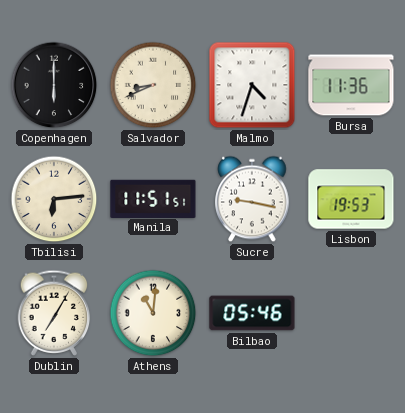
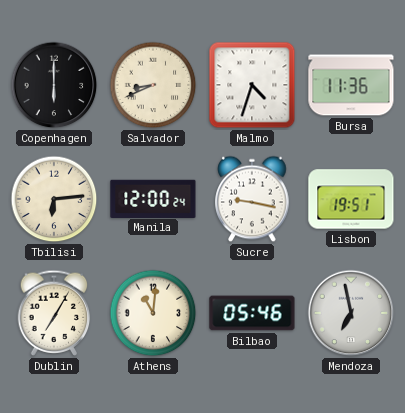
Manila: 11:51 -> 12:00 (153, 198)
Lisbon: 19:53 -> 19:51 (351, 199)
Mendoza: none -> 6:58 (351, 313)
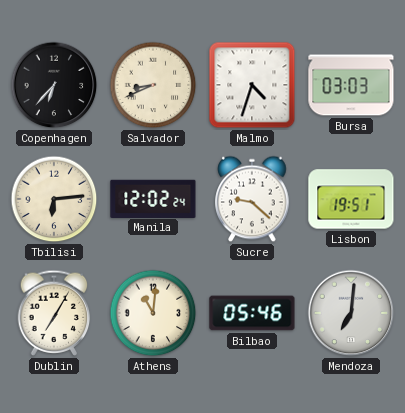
Copenhagen: 6:00 -> 6:37 (54, 85)
Bursa: 11:36 -> 03:03 (351, 85)
Manila: 12:00 -> 12:02 (153, 198)
Sucre: 9:17 -> 9:22 (252, 199)
Mendoza: 6:58 -> 7:01 (351, 313)
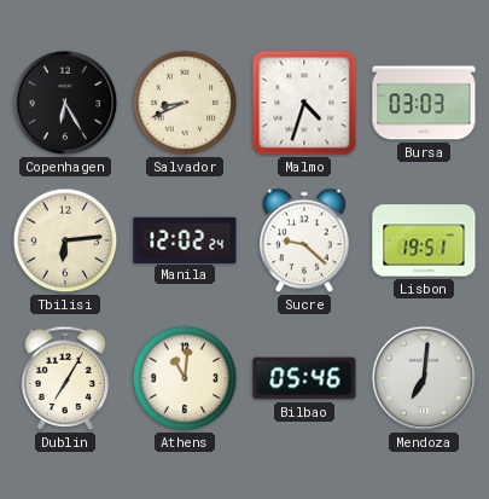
Copenhagen: 6:37 -> 6:25 (65, 103)
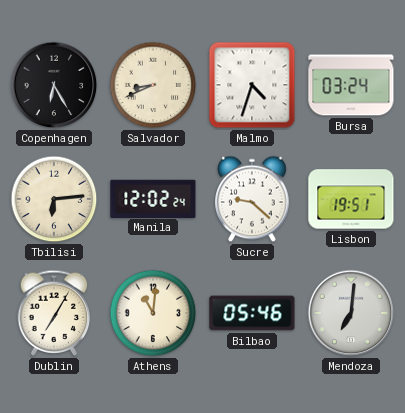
Bursa: 03:03 -> 03:24 (351, 85)
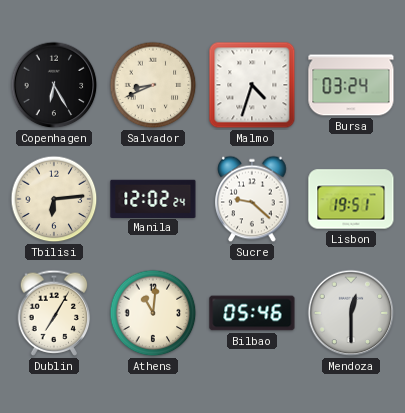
Mendoza: 7:01 -> 12:30 (351, 313)
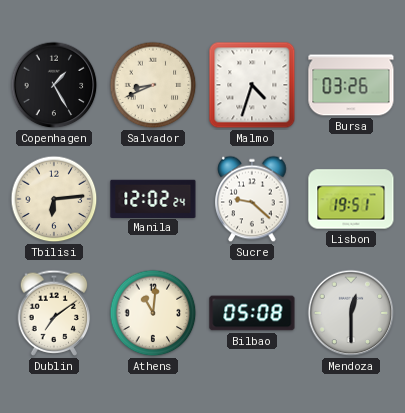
Copenhagen: 6:25 -> 1:25 (54, 85)
Bursa: 03:24 -> 03:26 (351, 85)
Dublin: 7:05 -> 7:09 (54, 313)
Bilbao: 05:46 -> 05:08 (252, 313)
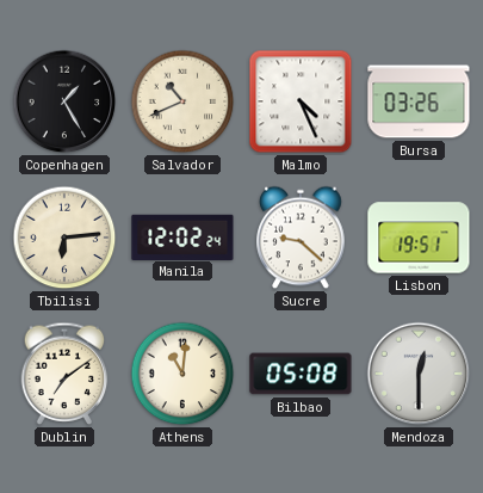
Salvador: 8:41 -> 10:41 (182, 101)
Malmo: 4:33 -> 4:26 (301, 101)
